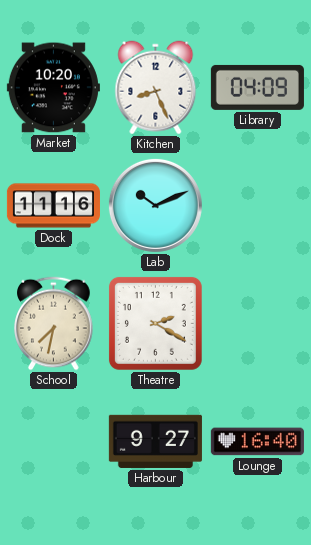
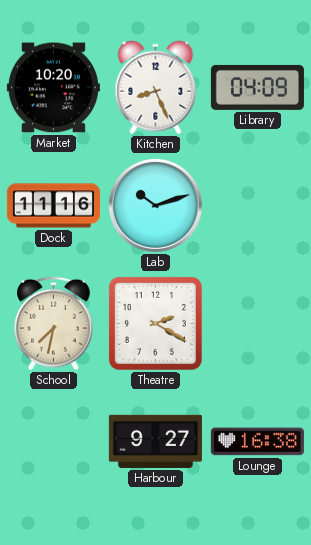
Lab: 10:11 -> 10:12 (155, 205)
Lounge: 16:40 -> 16:38 (257, 442)
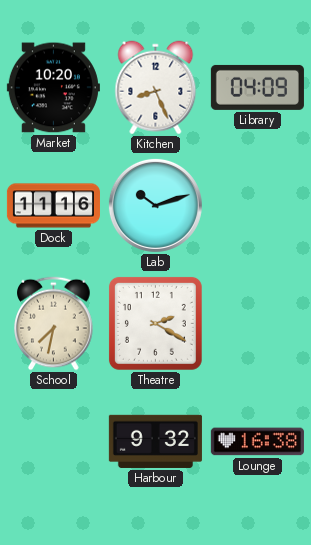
Harbour: 9:27 -> 9:32 (155, 441)
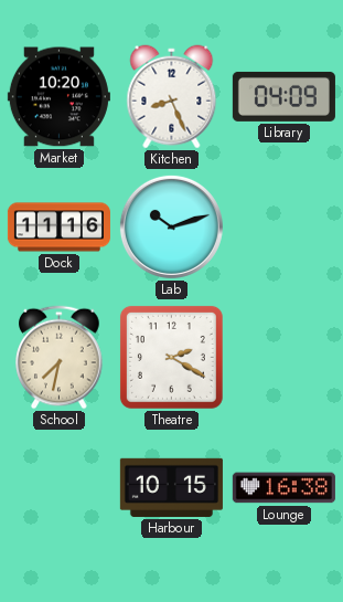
Harbour: 9:32 -> 10:15 (171, 487)
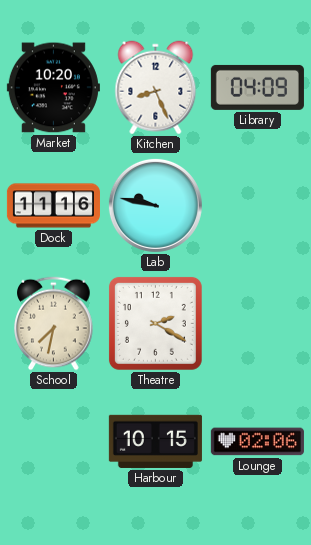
Lab: 10:12 -> 9:47 (155, 205)
Lounge: 16:38 -> 02:06 (257, 442)
